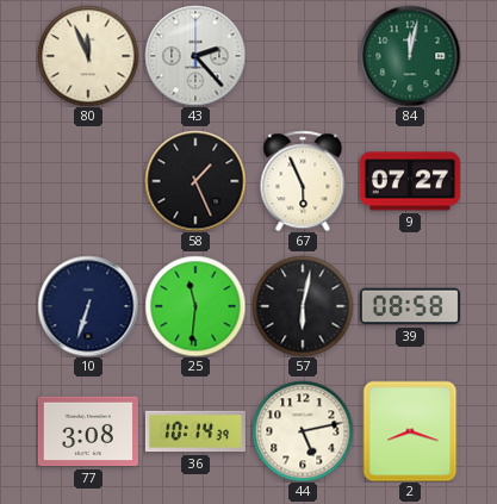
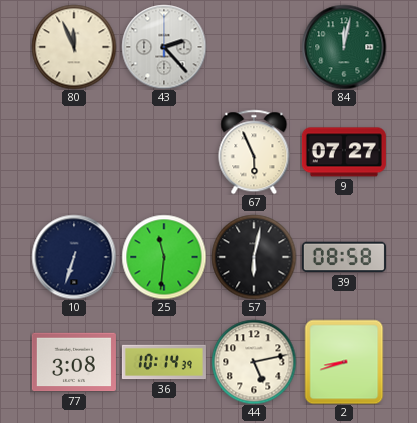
58: 1:26 -> none (195, 181)
2: 8:18 -> 8:42 (344, 362)
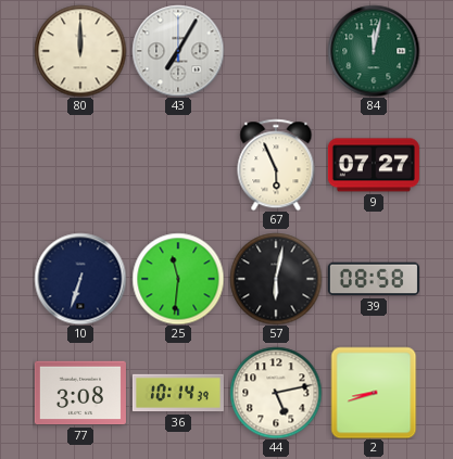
80: 11:56 -> 12:00 (80, 51)
43: 2:23 -> 7:05 (178, 51)
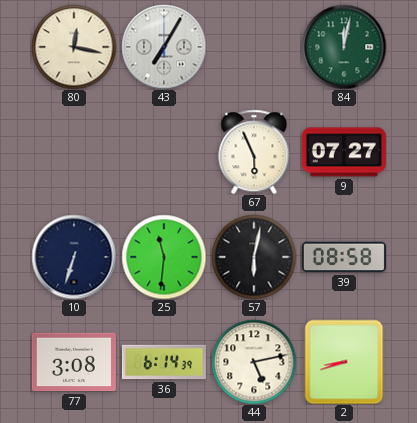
80: 12:00 -> 12:17 (74, 47)
36: 10:14 -> 6:14 (164, 362)
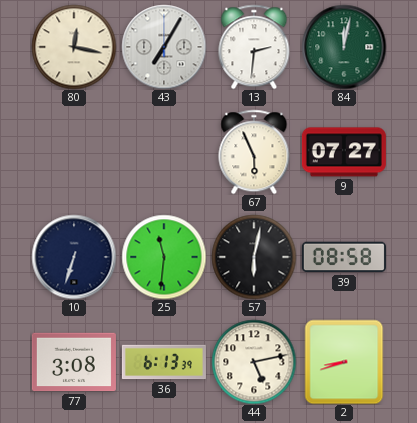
13: none -> 2:31 (254, 47)
36: 6:14 -> 6:13 (164, 362)
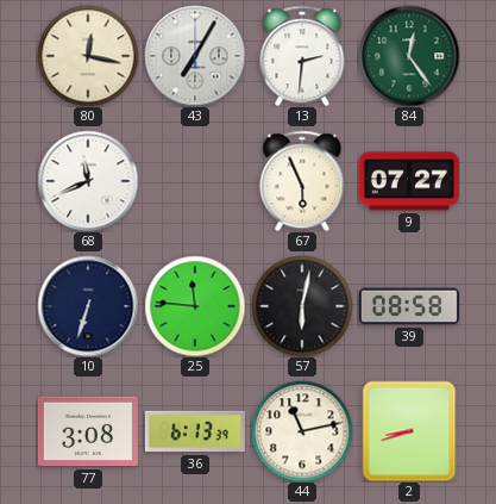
84: 12:02 -> 12:24 (409, 56)
68: none -> 11:41 (88, 181)
25: 11:31 -> 11:46 (195, 306)
44: 5:13 -> 11:13 (302, 431)
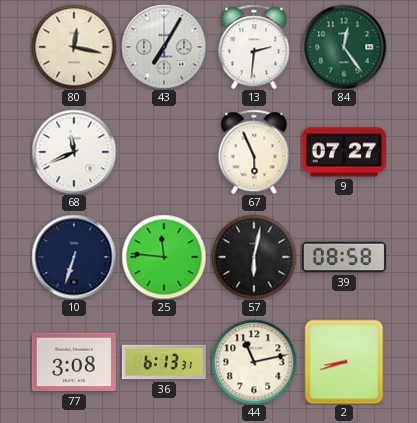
36: 6:13:39 -> 6:13:31 (164, 362)
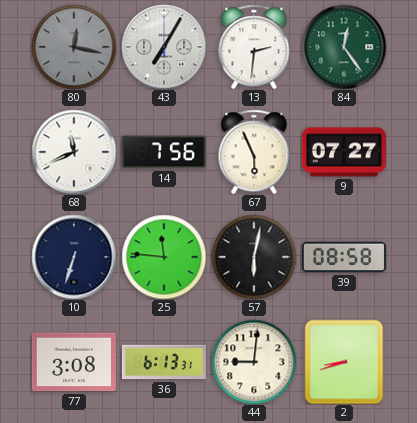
80 dial: cream -> grey (74, 47)
14: none -> 7:56 (164, 152)
44: 11:13 -> 9:01 (254, 362)
